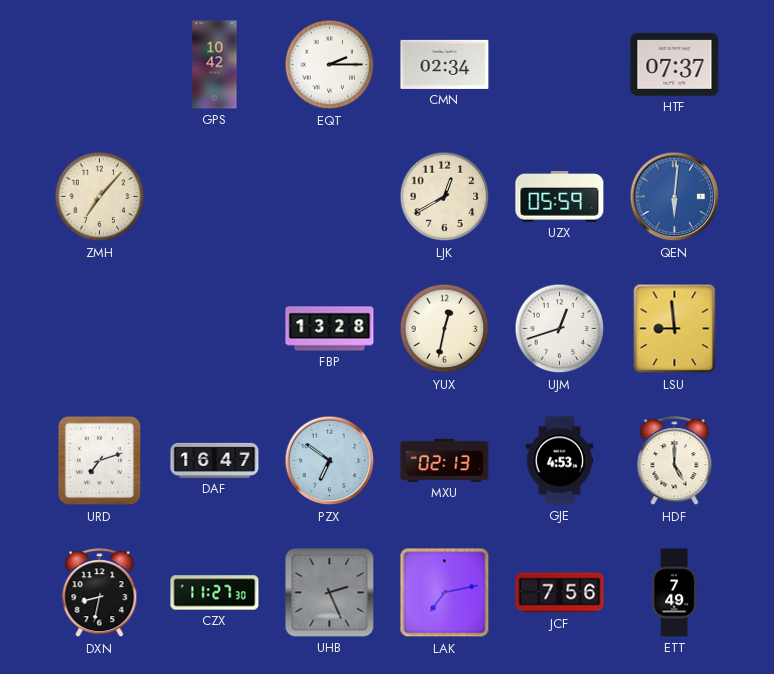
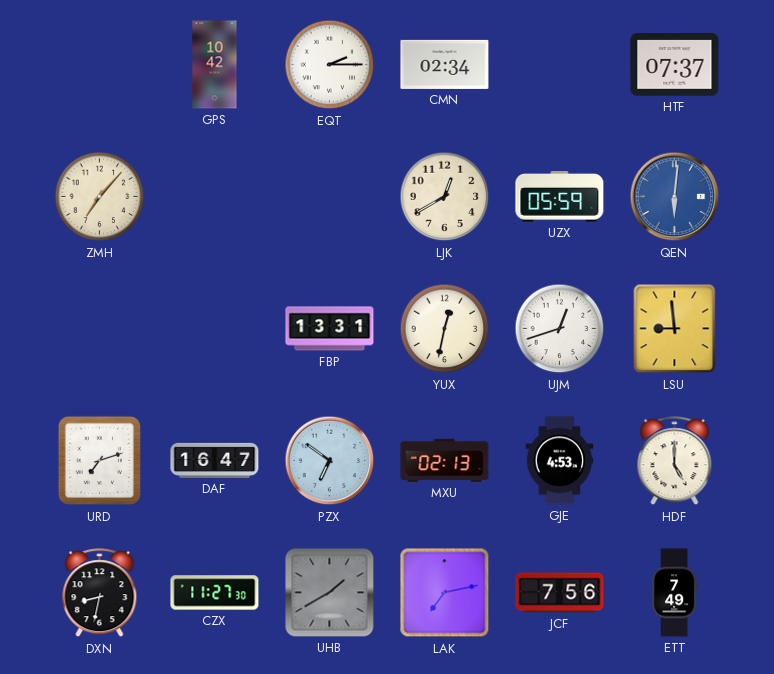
FBP: 13:28 -> 13:31 (330, 329)
UHB: 2:26 -> 1:40 (330, 593)
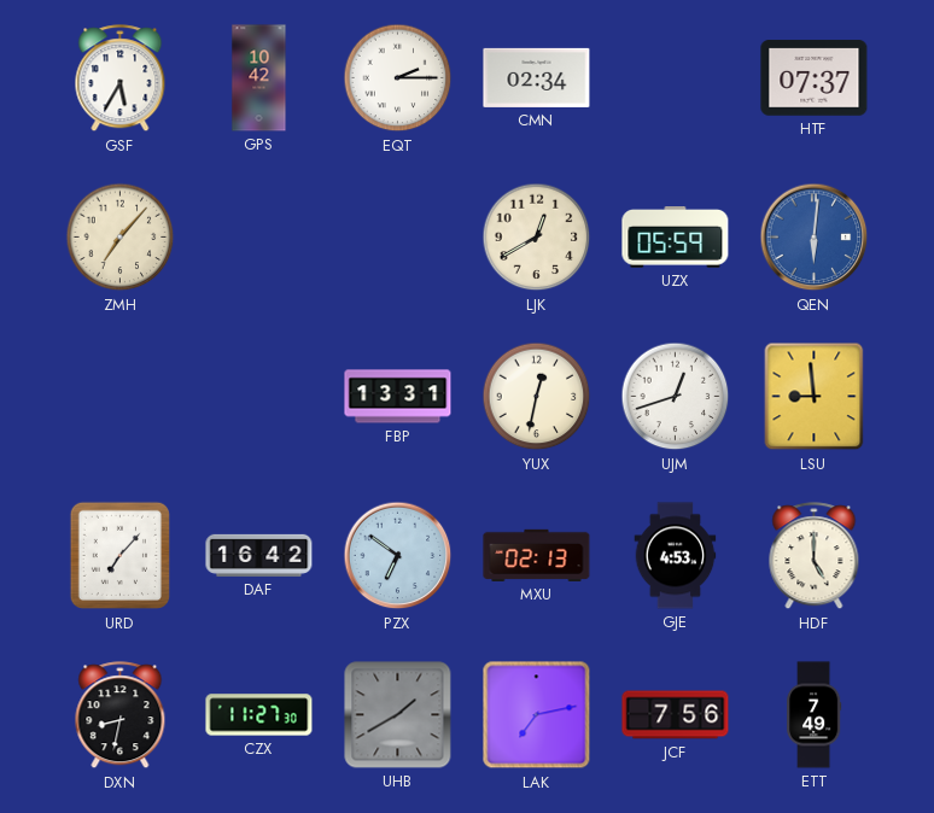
GSF: none -> 5:35 (121, 78)
URD: 7:12 -> 7:07 (119, 556)
DAF: 16:47 -> 16:42 (259, 555)
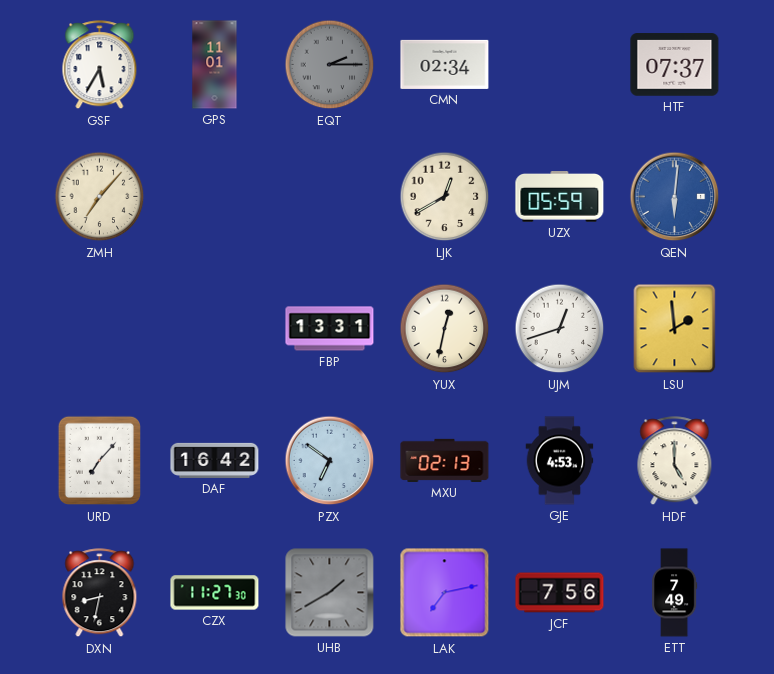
GPS: 10:42 -> 11:01 (215, 65)
EQT dial: white -> grey (330, 65)
LSU: 8:59 -> 1:59 (675, 329)
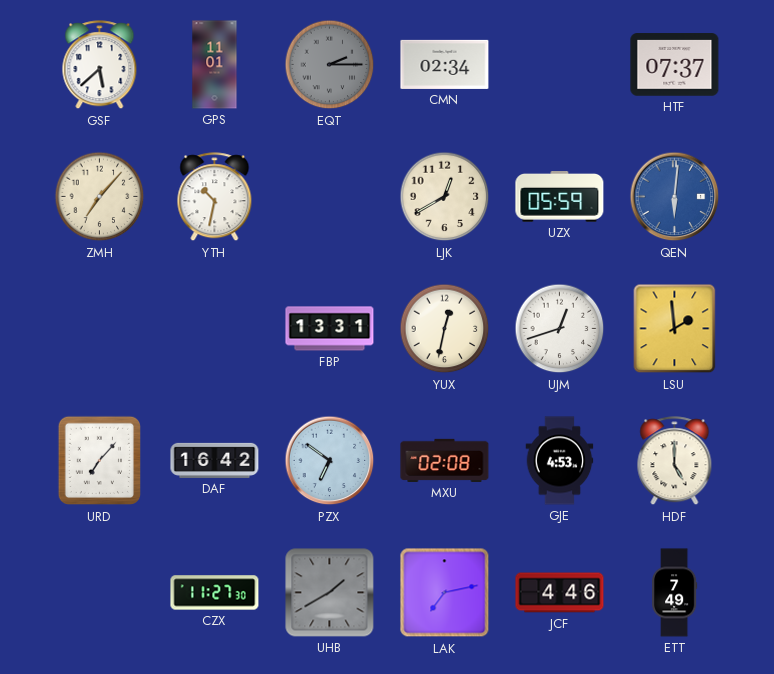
GSF: 5:35 -> 5:38 (100, 65)
YTH: none -> 10:32 (215, 197)
MXU: 02:13 -> 02:08 (445, 460)
DXN: 8:32 -> none (100, 593)
JCF: 7:56 -> 4:46 (560, 593)
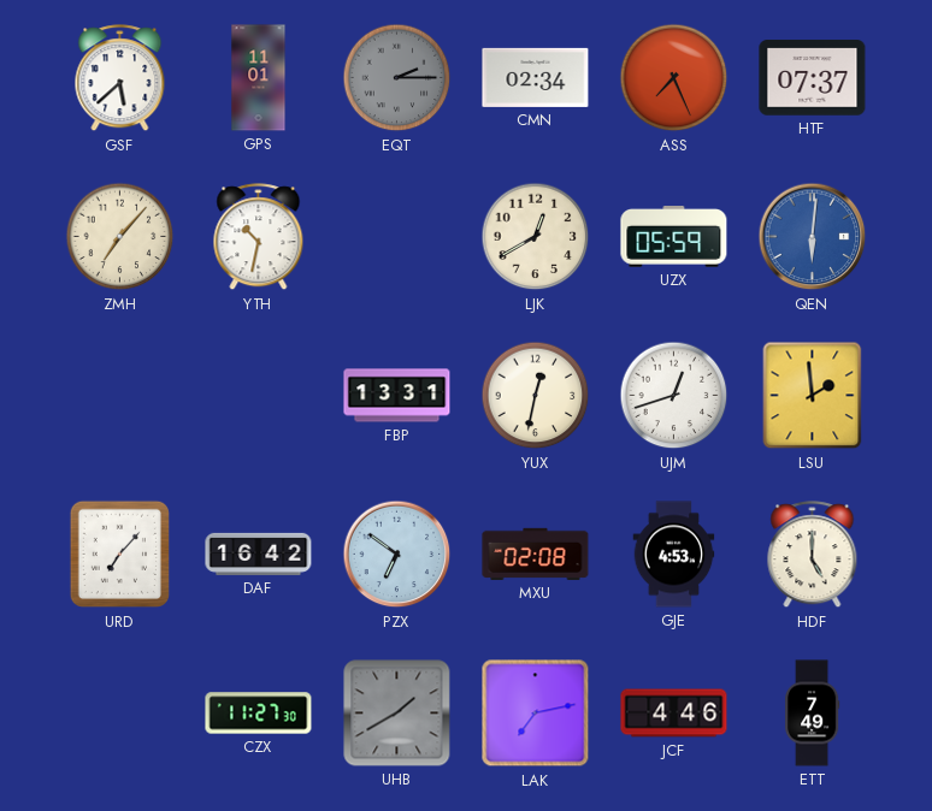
ASS: none -> 7:26 (674, 78)
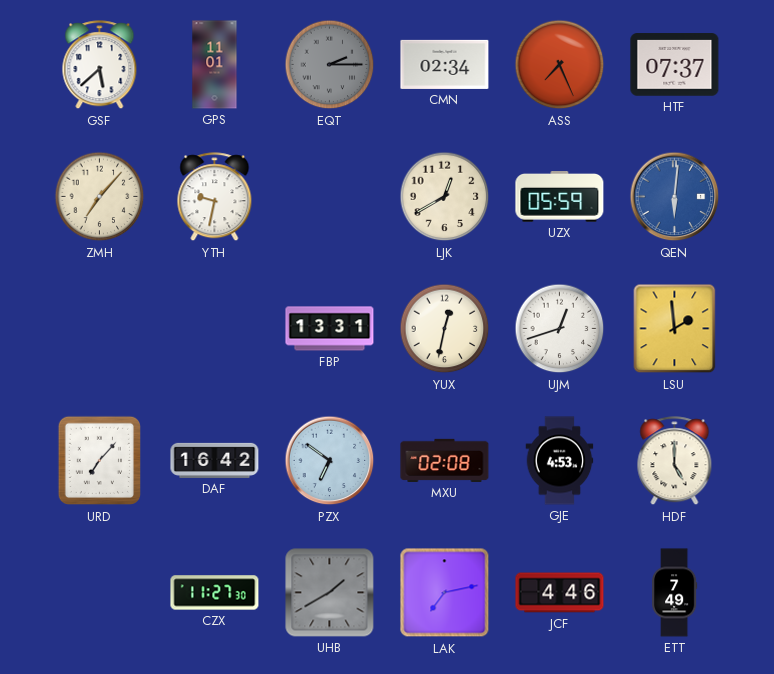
YTH: 10:32 -> 9:32 (215, 197)
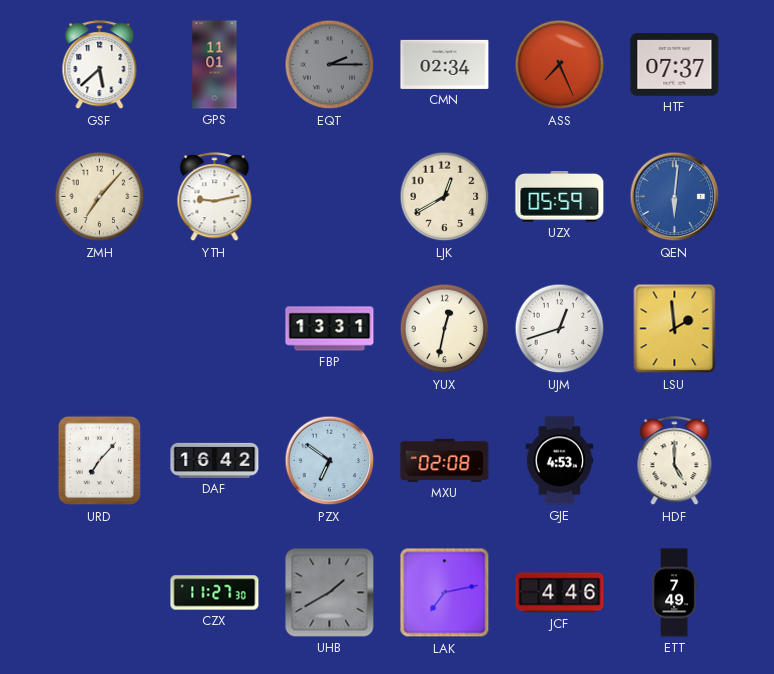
YTH: 9:32 -> 9:13 (215, 197)
